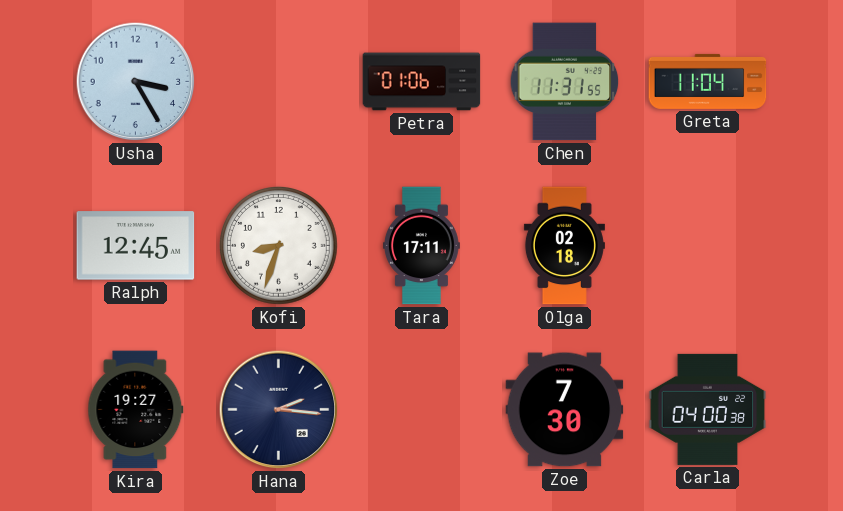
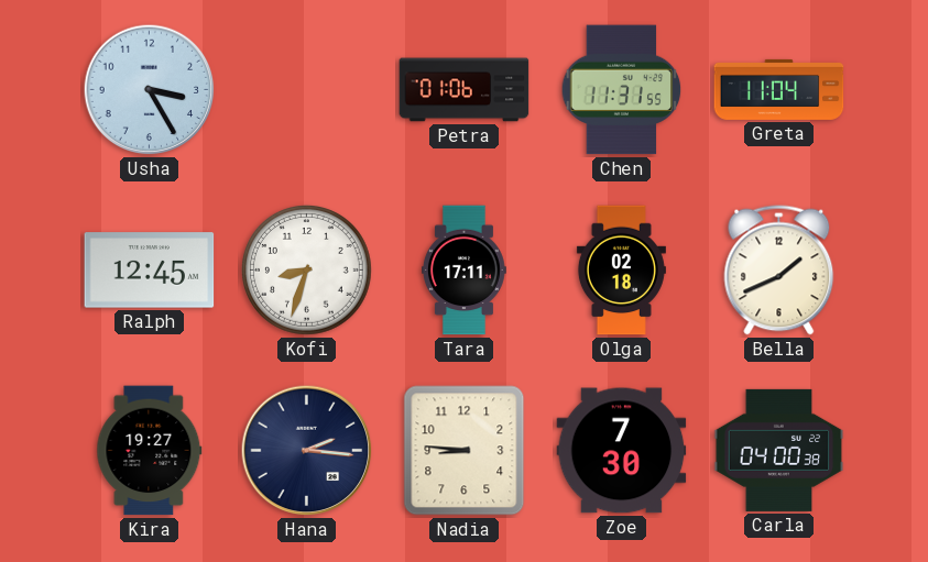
Bella: none -> 1:41 (779, 271)
Nadia: none -> 8:46 (465, 451)
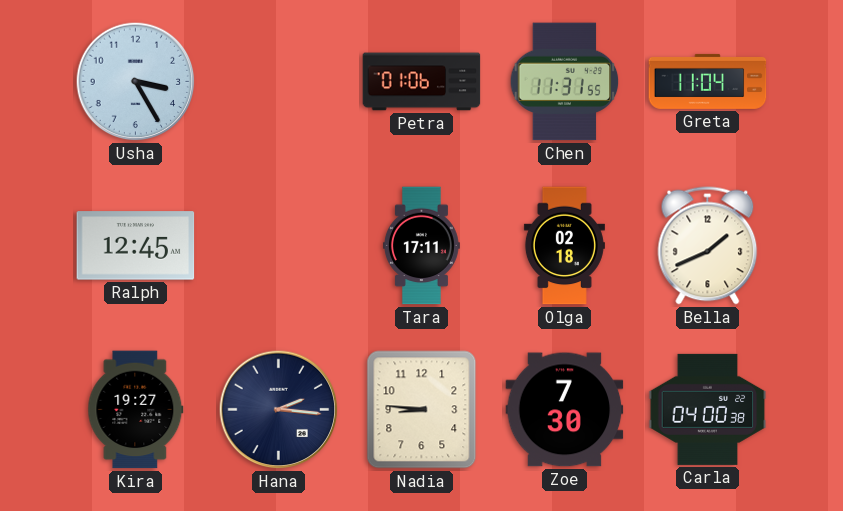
Kofi: 8:33 -> none (307, 271)
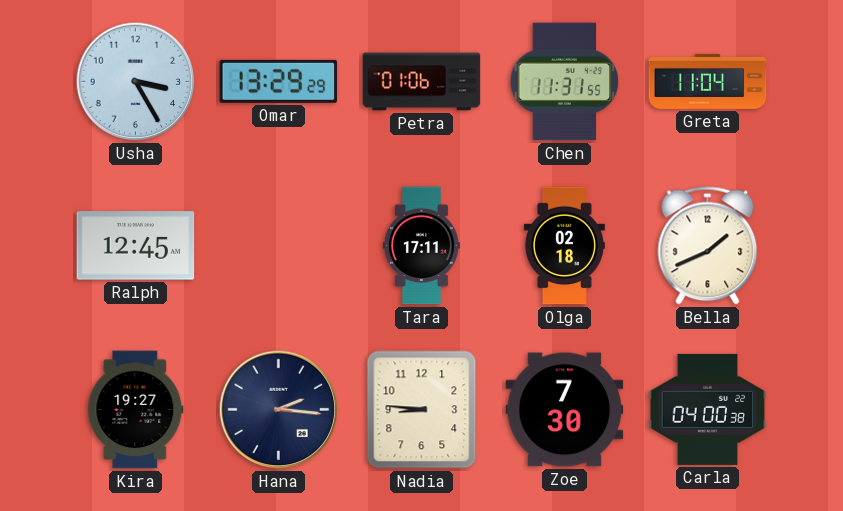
Omar: none -> 13:29 (279, 81)
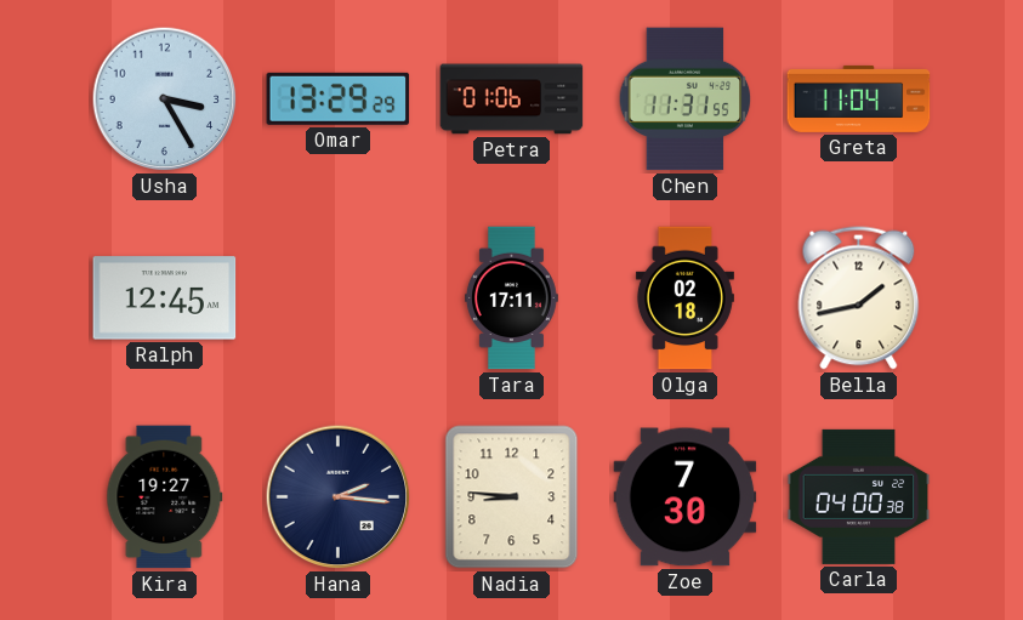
Bella: 1:41 -> 1:43 (859, 298)
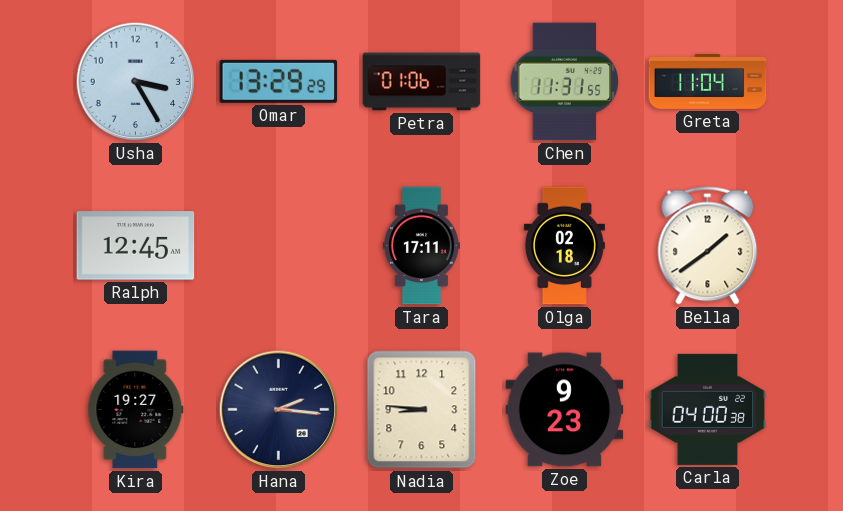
Bella: 1:43 -> 1:39 (708, 246)
Zoe: 7:30 -> 9:23 (565, 410)
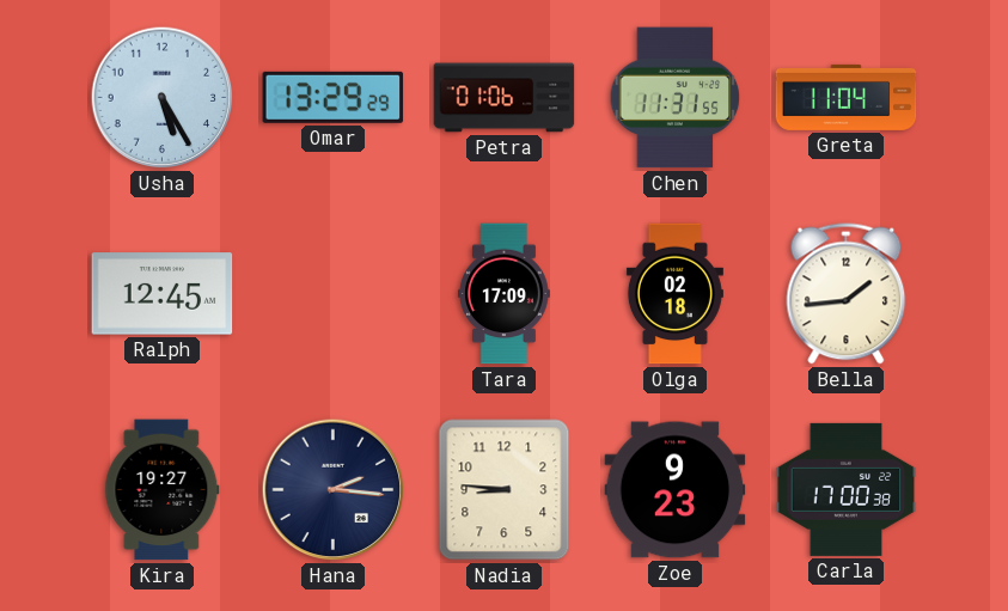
Usha: 3:25 -> 5:25 (163, 98)
Tara: 17:11 -> 17:09 (503, 294)
Bella: 1:39 -> 1:44 (847, 294)
Carla: 04:00 -> 17:00 (847, 489)
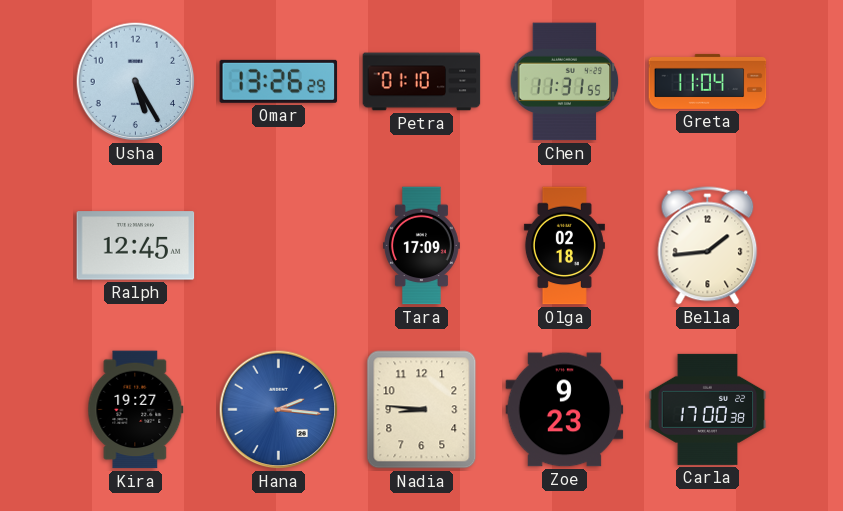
Omar: 13:29 -> 13:26 (279, 81)
Petra: 01:06 -> 01:10 (422, 82)
Hana dial: navy -> blue (279, 410)
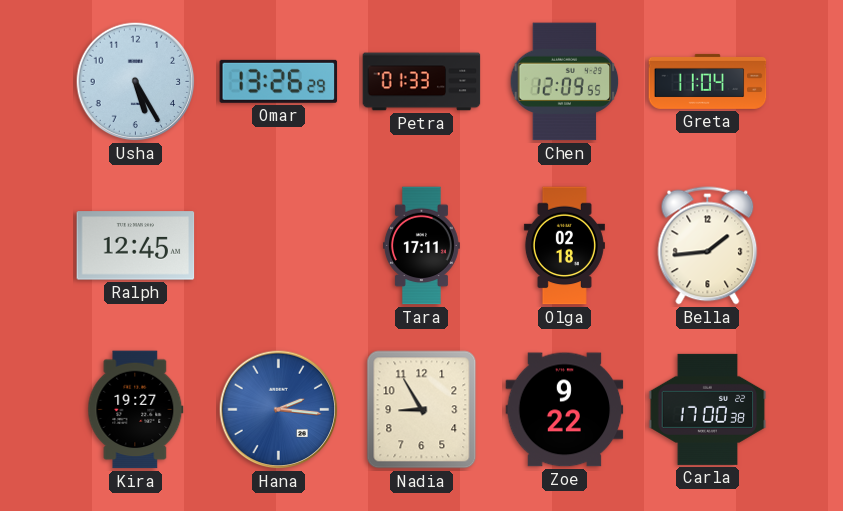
Petra: 01:10 -> 01:33 (422, 82)
Chen: 11:31 -> 12:09 (565, 82)
Tara: 17:09 -> 17:11 (421, 246)
Nadia: 8:46 -> 8:55 (422, 410)
Zoe: 9:23 -> 9:22 (565, 410)
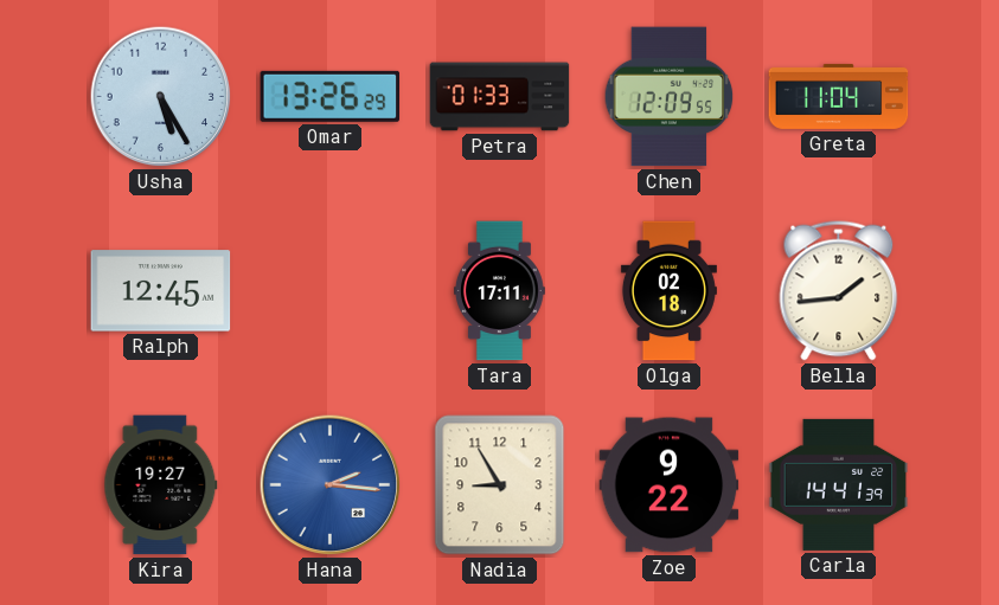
Carla: 17:00 -> 14:41 (839, 484)
